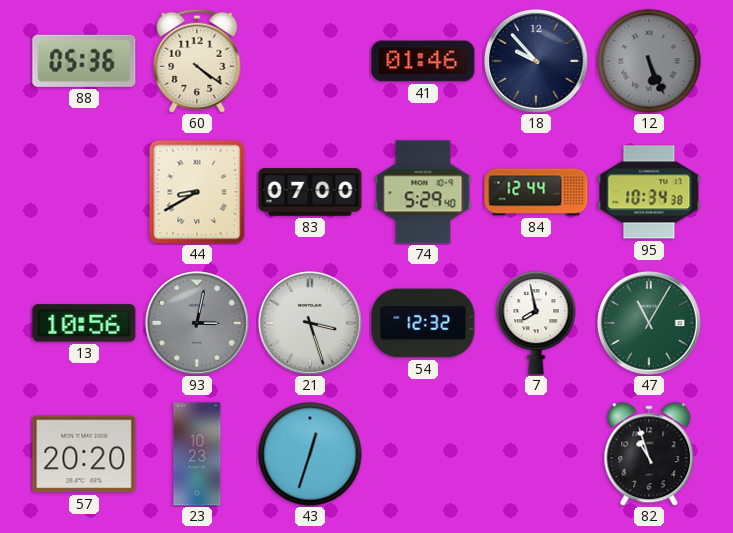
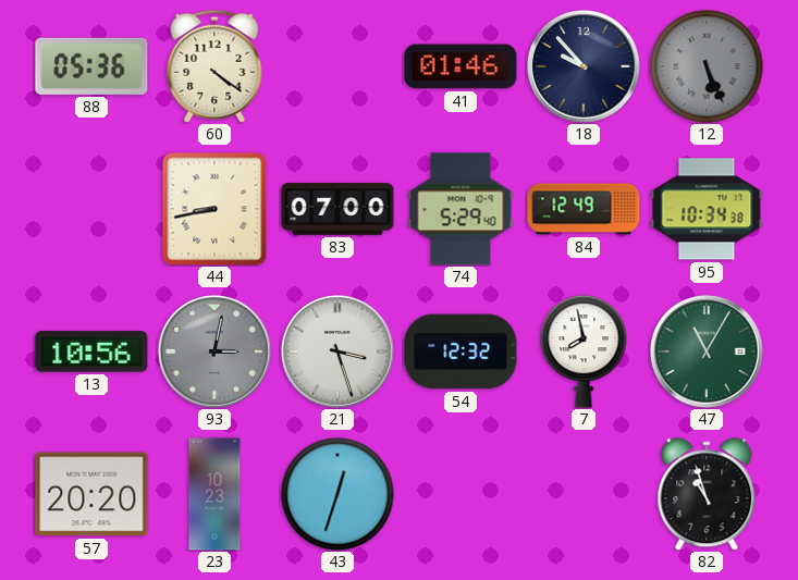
44: 8:40 -> 8:43 (214, 209)
84: 12:44 -> 12:49 (584, 209)
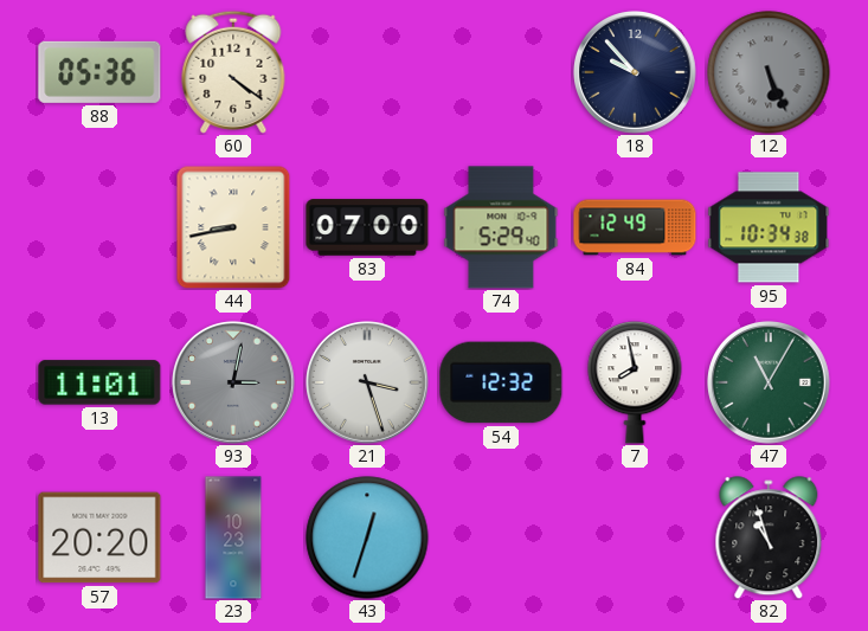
41: 01:46 -> none (461, 66)
13: 10:56 -> 11:01 (99, 382)
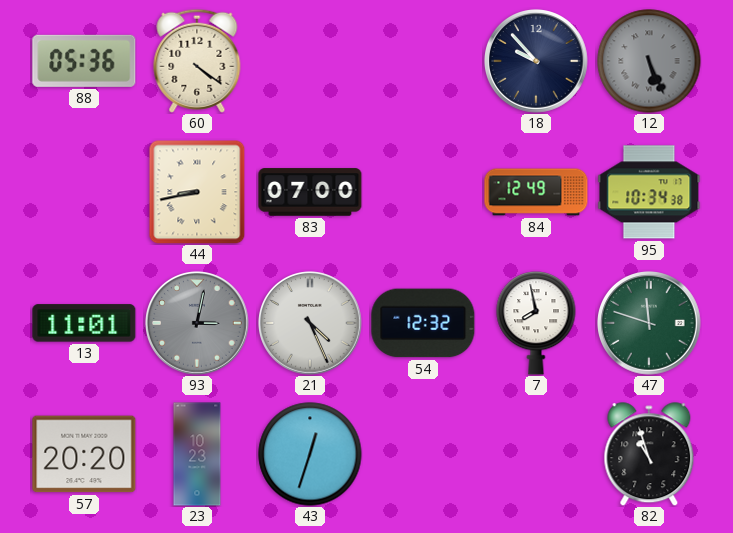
74: 5:29 -> none (501, 227)
21: 3:27 -> 4:26 (311, 324)
47: 11:05 -> 11:48 (650, 324)
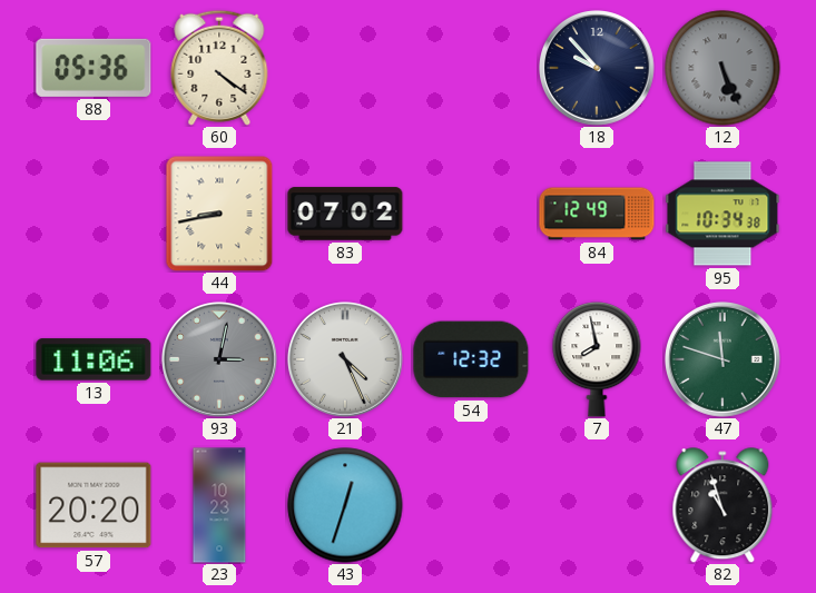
83: 07:00 -> 07:02 (345, 214)
13: 11:01 -> 11:06 (94, 359)
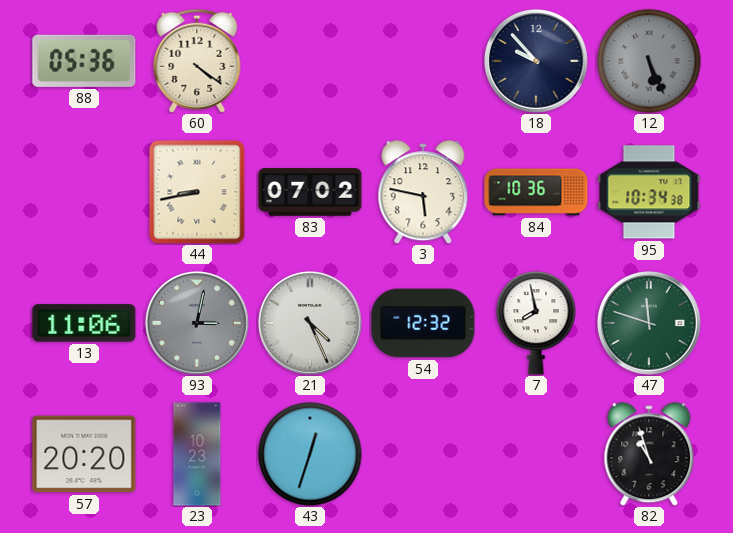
3: none -> 5:47 (423, 192)
84: 12:49 -> 10:36 (536, 192)
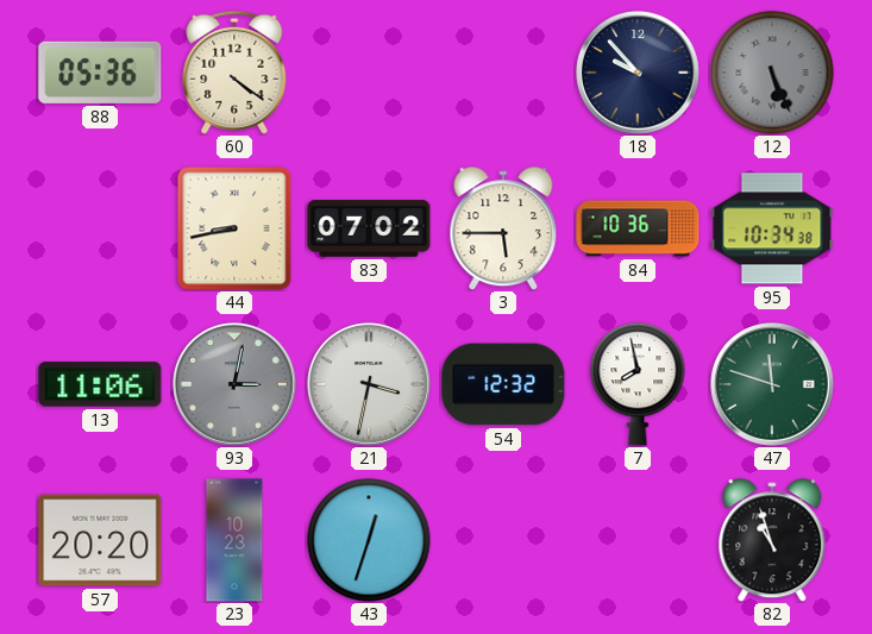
3: 5:47 -> 5:45 (503, 228)
21: 4:26 -> 3:32 (370, 385)
